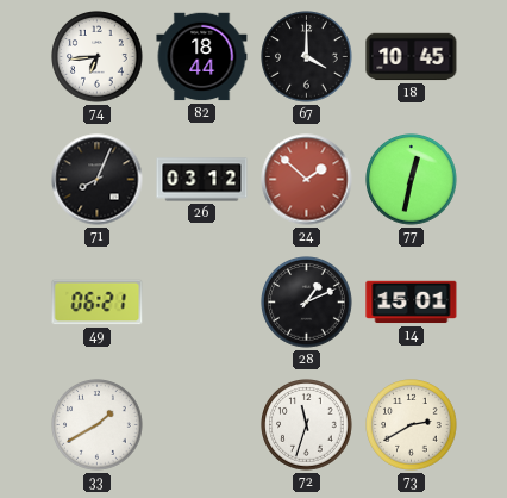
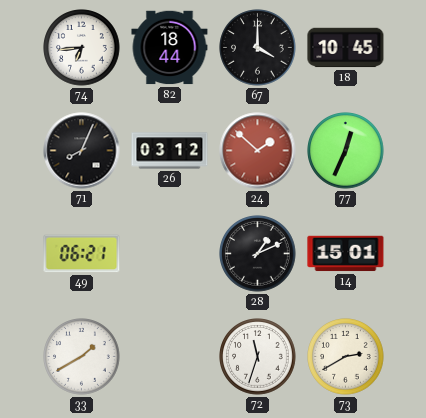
77: 12:32 -> 12:34 (346, 151)
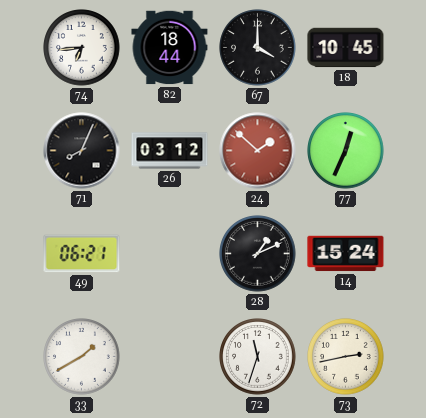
14: 15:01 -> 15:24 (346, 254)
73: 2:40 -> 2:43 (346, 357)
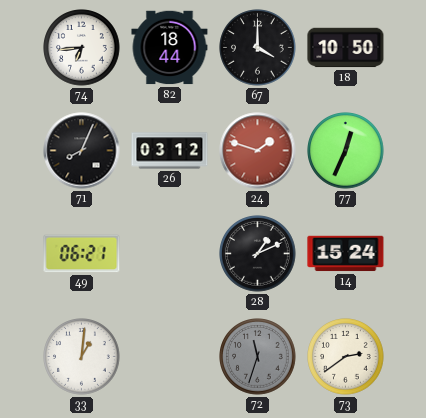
18: 10:45 -> 10:50 (346, 48)
24: 1:52 -> 1:48 (258, 151)
33: 1:40 -> 1:01 (82, 357)
72 dial: white -> grey (258, 357)
73: 2:43 -> 2:39 (346, 357)
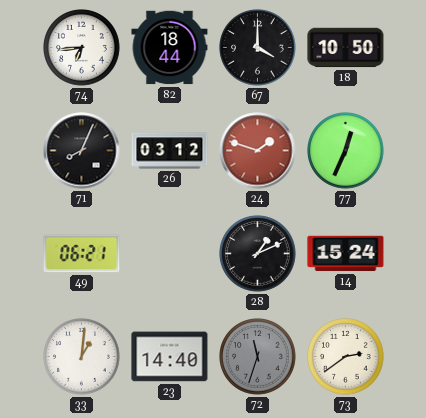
23: none -> 14:40 (170, 357)
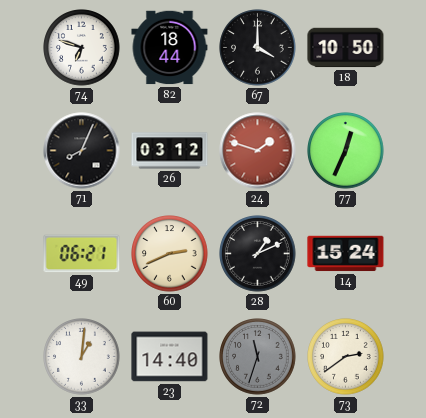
74: 6:44 -> 6:48 (82, 48)
60: none -> 2:41 (170, 254)
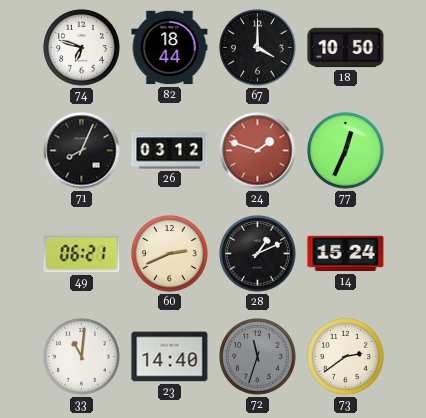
33: 1:01 -> 11:01 (82, 357)
